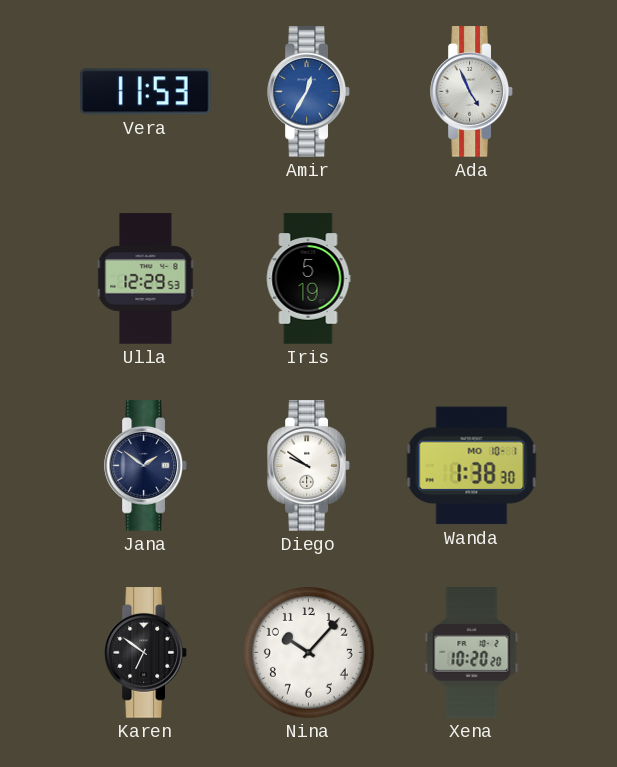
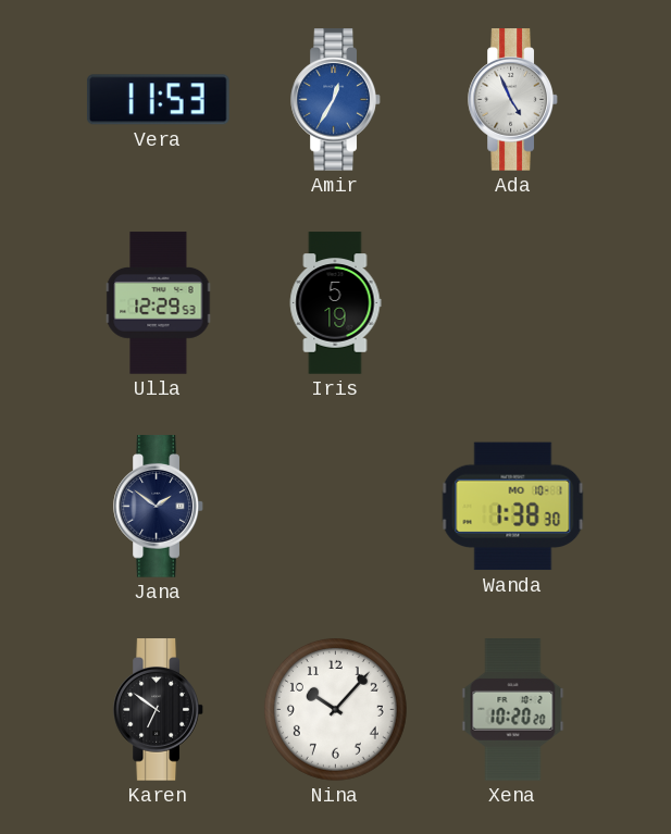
Diego: 9:51 -> none (309, 466)
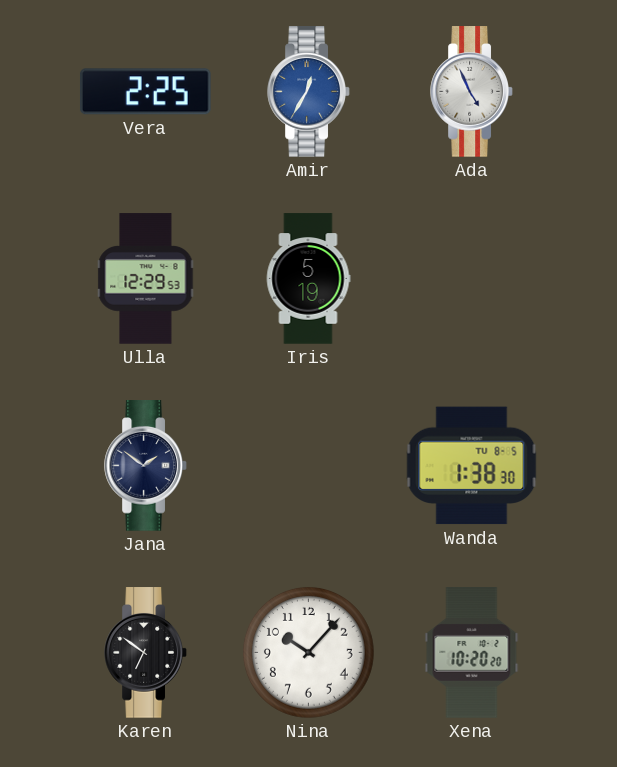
Vera: 11:53 -> 2:25 (145, 92)
Wanda date: MO 10-1 -> TU 8-5 (472, 466)
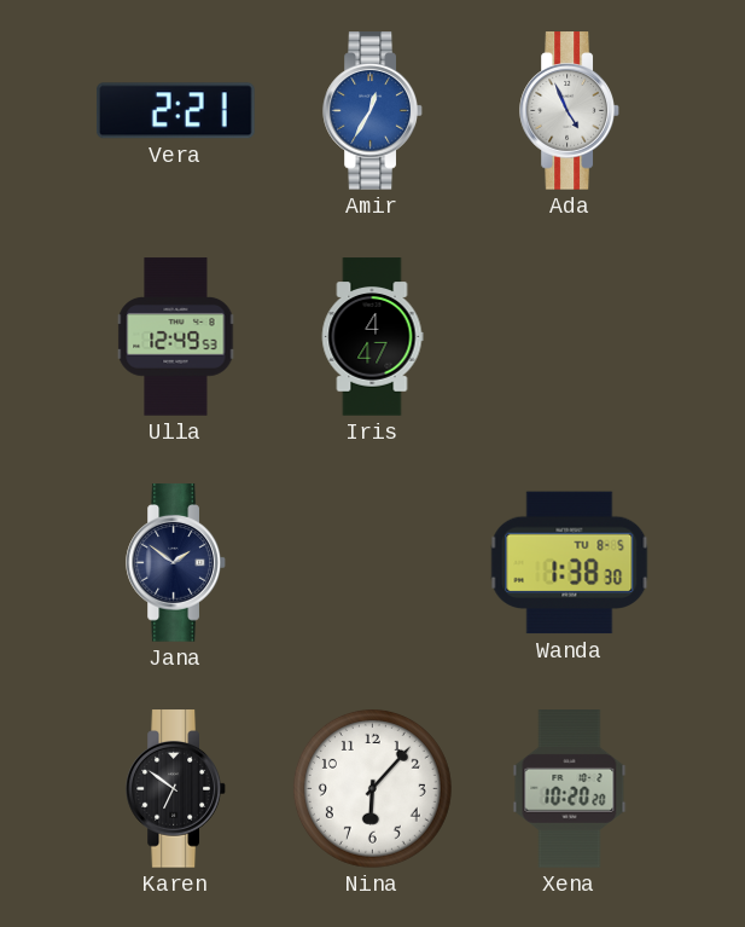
Vera: 2:25 -> 2:21 (175, 111)
Ulla: 12:29 -> 12:49 (176, 337)
Iris: 5:19 -> 4:47 (372, 337)
Nina: 10:07 -> 6:07 (372, 788)
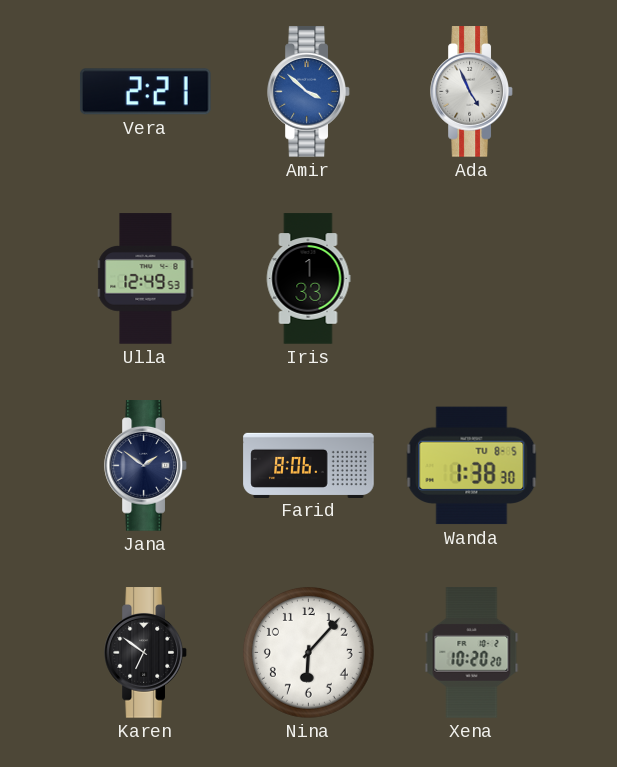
Amir: 12:35 -> 3:52 (309, 92)
Iris: 4:47 -> 1:33 (308, 279)
Farid: none -> 8:06 (309, 465)
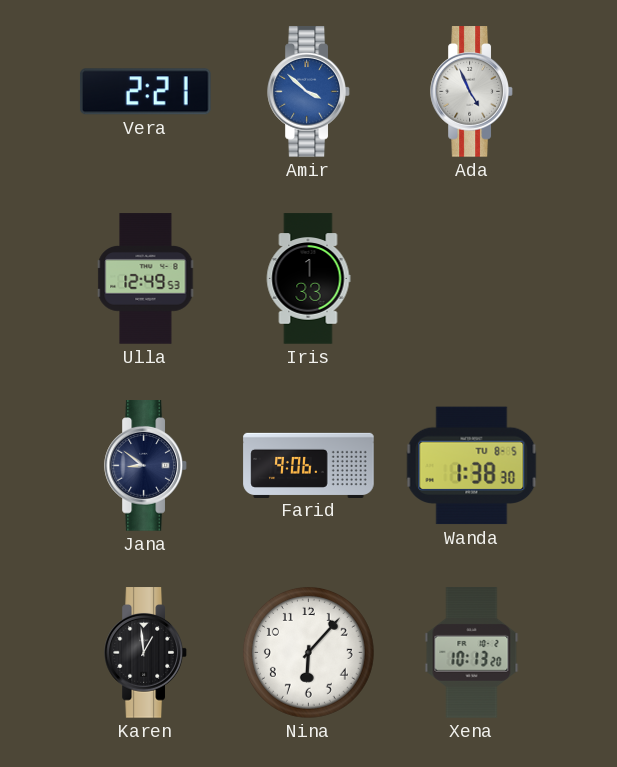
Jana: 1:51 -> 8:51 (146, 466)
Farid: 8:06 -> 9:06 (309, 465)
Karen: 6:51 -> 12:59 (146, 653)
Xena: 10:20 -> 10:13 (472, 653)
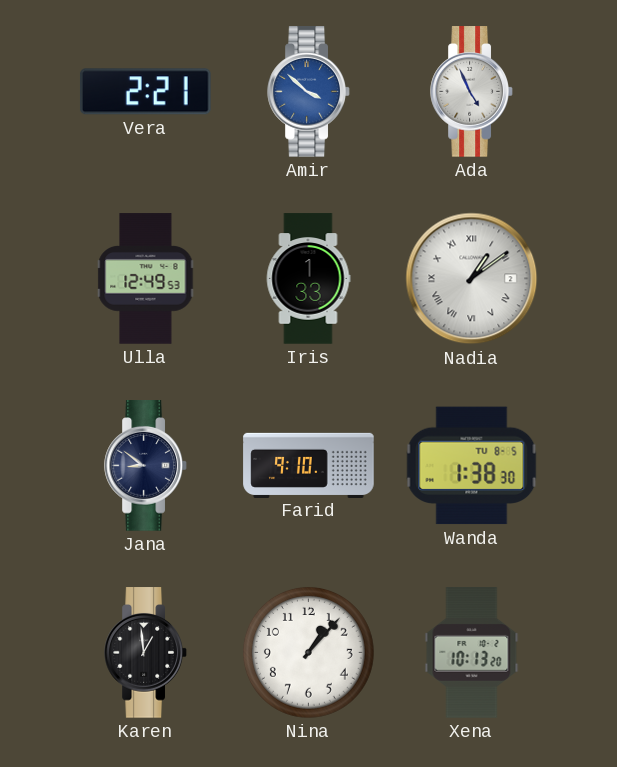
Nadia: none -> 1:09 (472, 279)
Farid: 9:06 -> 9:10 (309, 465)
Nina: 6:07 -> 1:07 (308, 652)
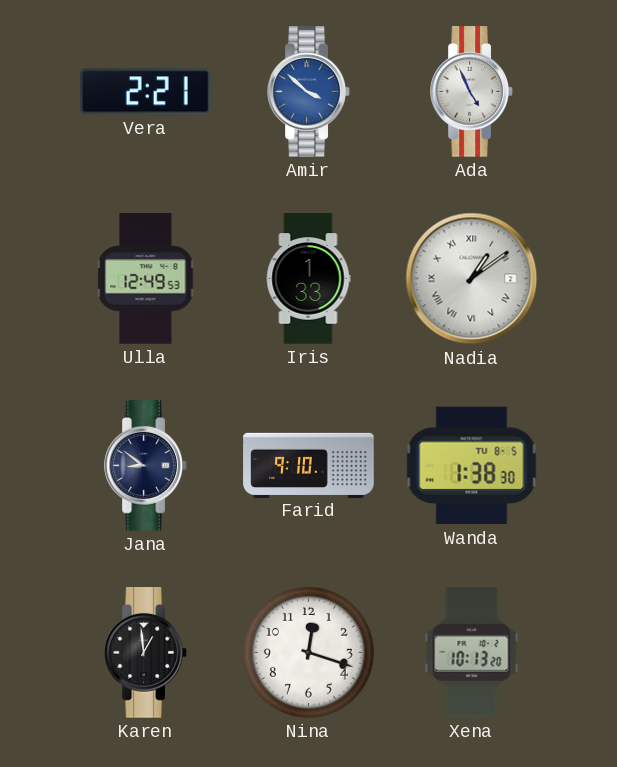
Nina: 1:07 -> 12:18 (308, 652)
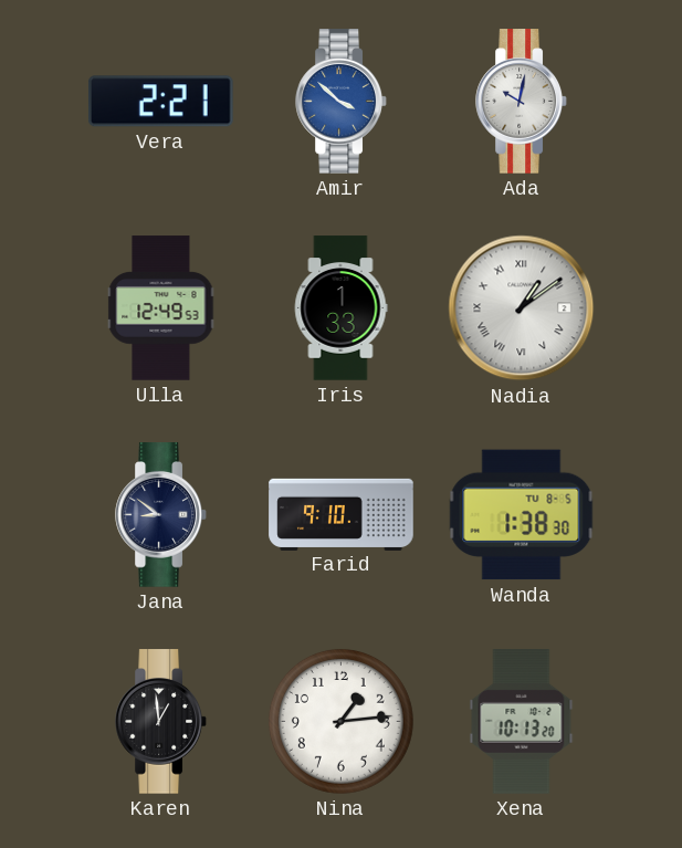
Ada: 4:56 -> 10:02 (522, 102)
Nina: 12:18 -> 1:14 (340, 721)
